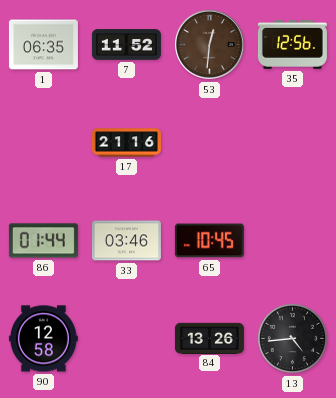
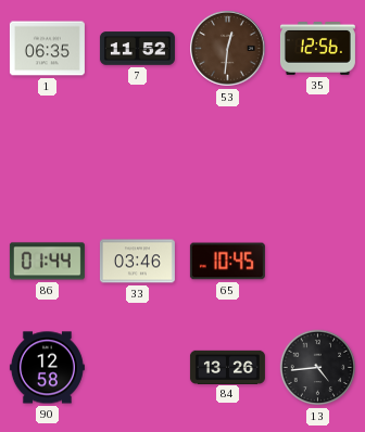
17: 21:16 -> none (126, 143)
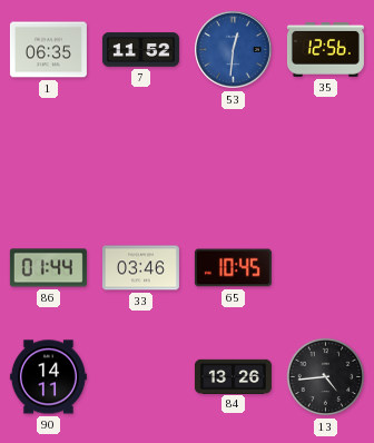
53 dial: brown -> blue (234, 50)
90: 12:58 -> 14:11 (48, 377)
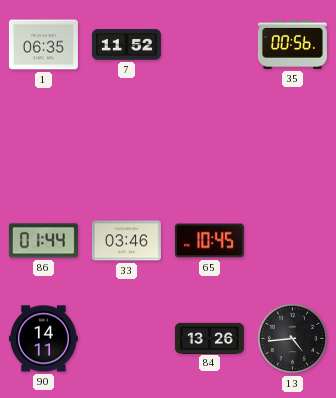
53: 12:31 -> none (234, 50)
35: 12:56 -> 00:56 (292, 45)
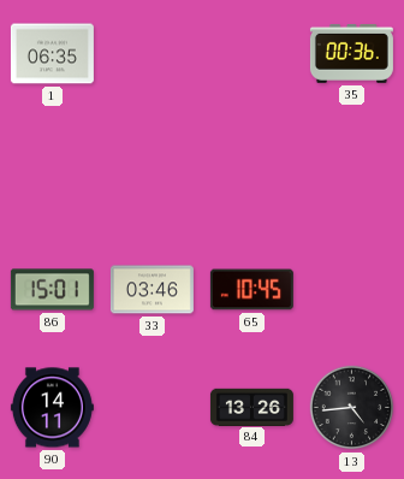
7: 11:52 -> none (126, 45)
35: 00:56 -> 00:36 (351, 54)
86: 01:44 -> 15:01 (52, 290)
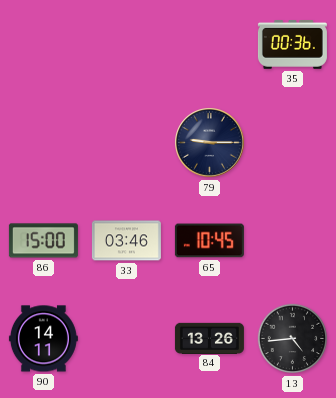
1: 06:35 -> none (52, 54)
79: none -> 9:15 (210, 143)
86: 15:01 -> 15:00 (43, 241)
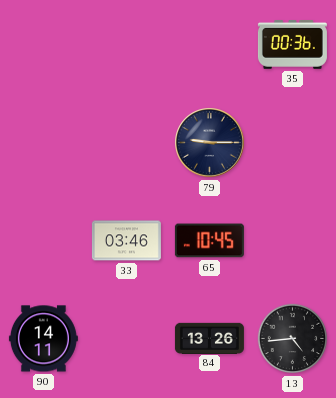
86: 15:00 -> none (43, 241)
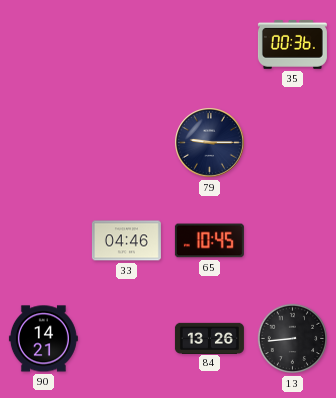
33: 03:46 -> 04:46 (126, 241)
90: 14:11 -> 14:21 (43, 339)
13: 4:44 -> 8:44 (293, 339)
